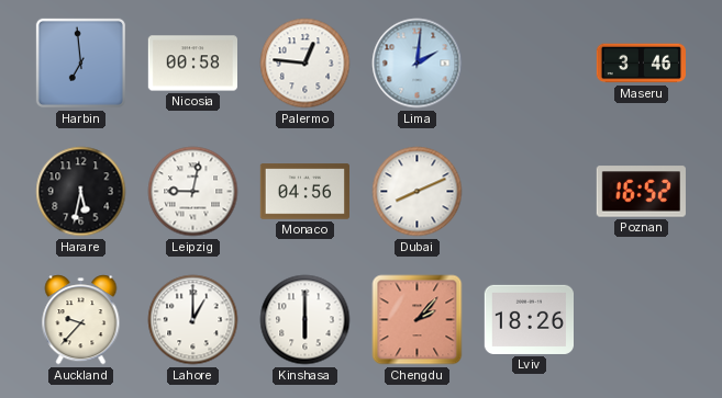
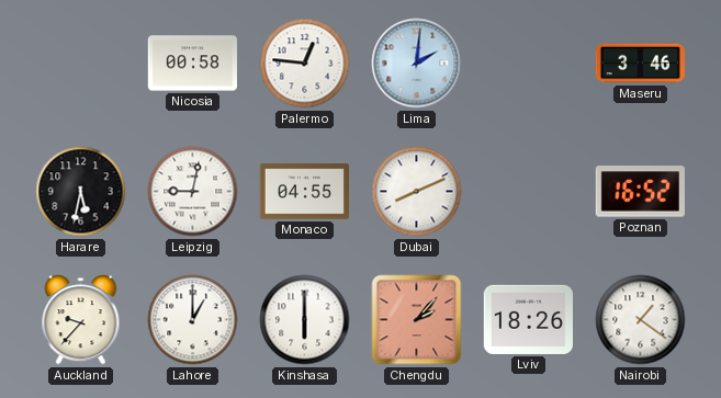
Harbin: 6:59 -> none (80, 62)
Monaco: 04:56 -> 04:55 (304, 192)
Nairobi: none -> 1:21 (641, 320)
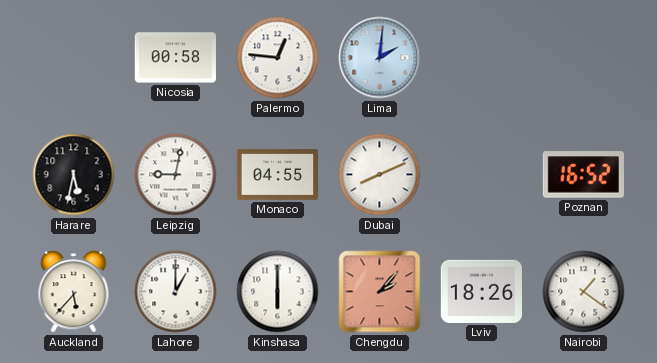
Maseru: 3:46 -> none (640, 64)
Auckland: 9:37 -> 5:37 (74, 292)
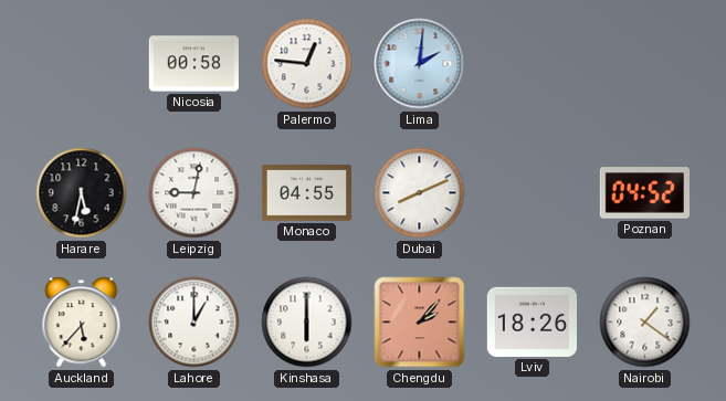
Poznan: 16:52 -> 04:52 (644, 193)
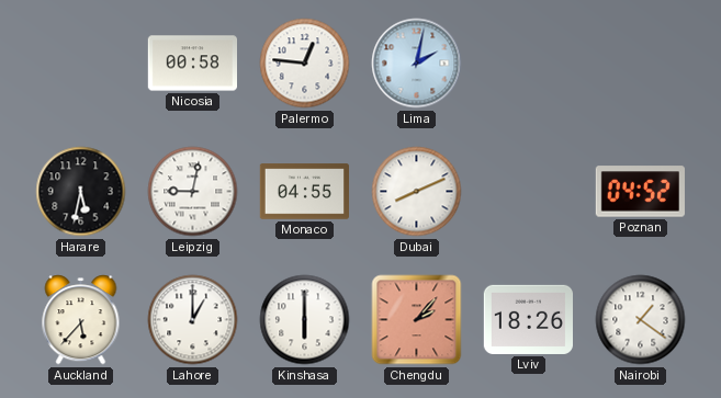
Lima: 2:01 -> 2:02 (417, 64)
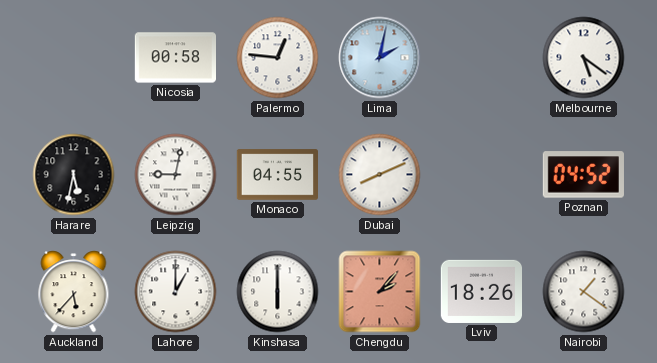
Melbourne: none -> 5:21 (584, 58)
